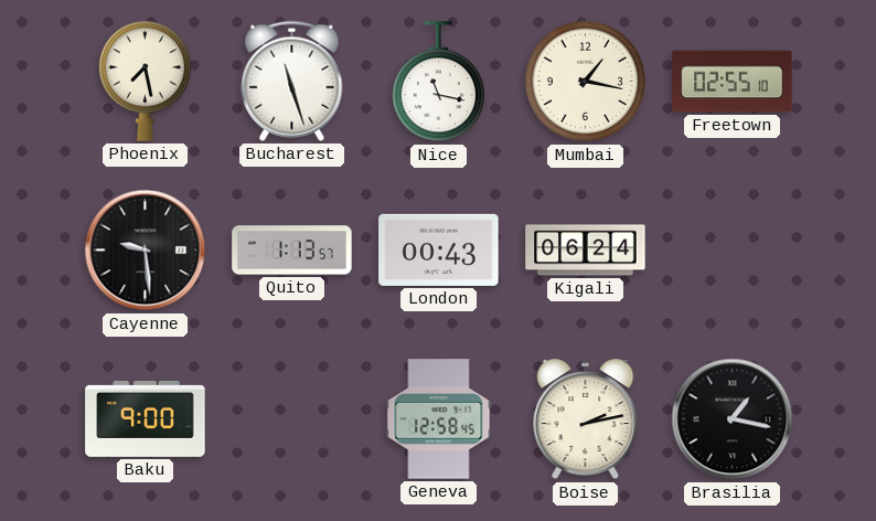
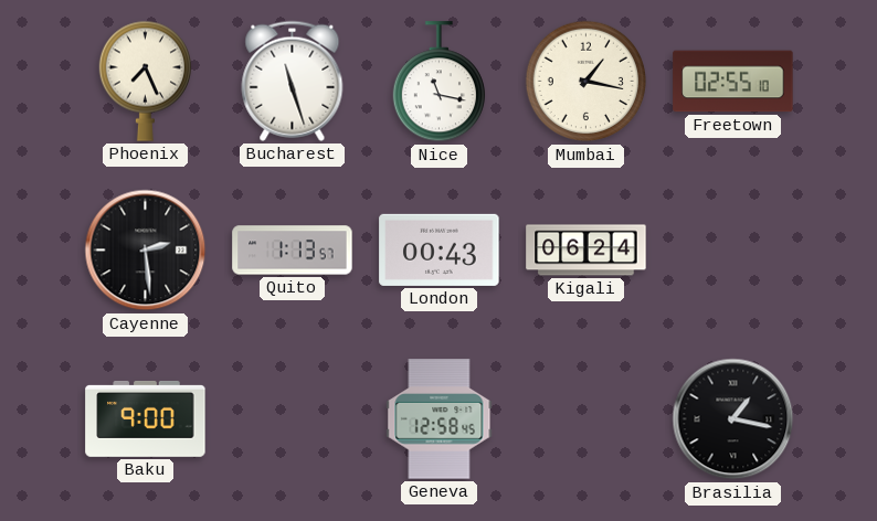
Phoenix: 7:28 -> 7:26 (145, 81)
Cayenne: 9:29 -> 2:29 (146, 251)
Boise: 2:13 -> none (586, 419)
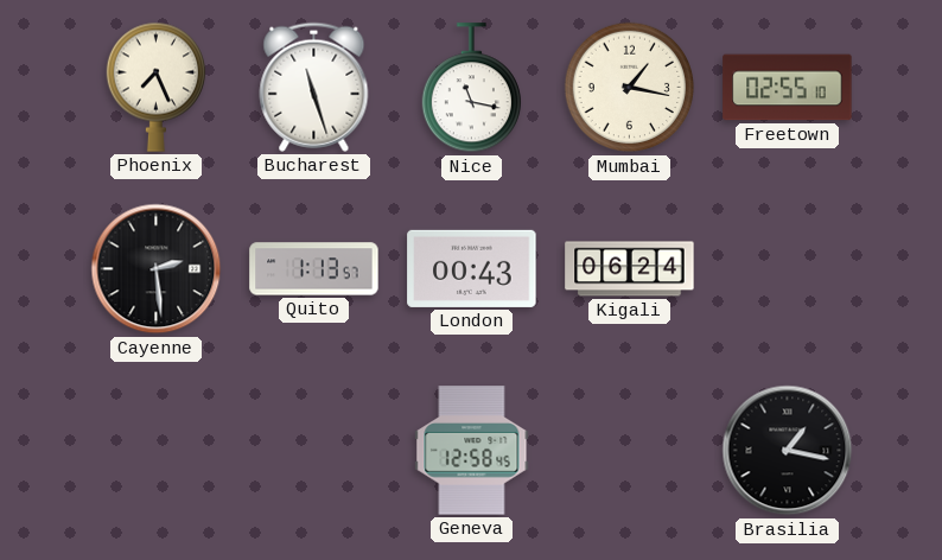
Baku: 9:00 -> none (146, 418)
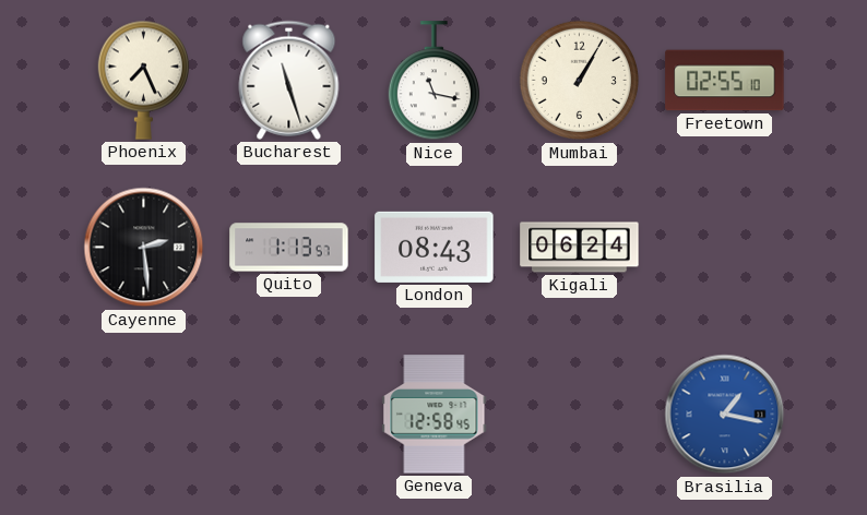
Mumbai: 1:17 -> 1:05 (580, 81)
London: 00:43 -> 08:43 (435, 247)
Brasilia dial: black -> blue (725, 415)
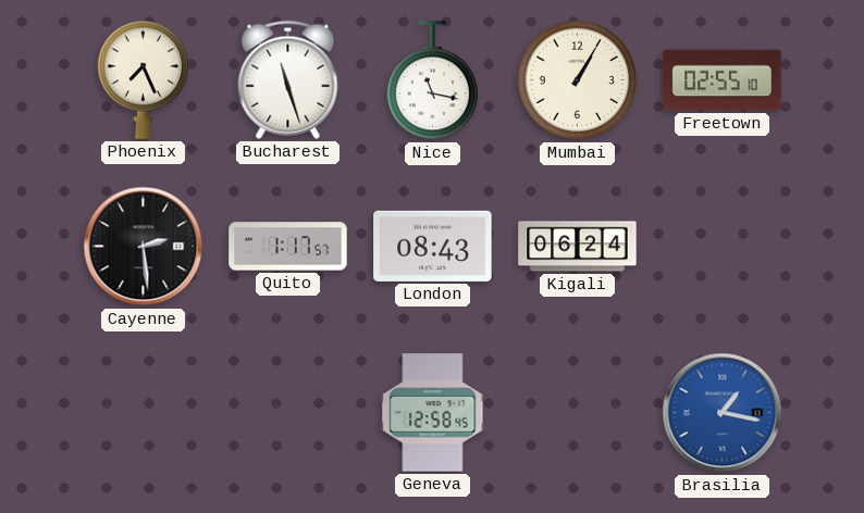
Quito: 1:13 -> 1:17 (288, 247)
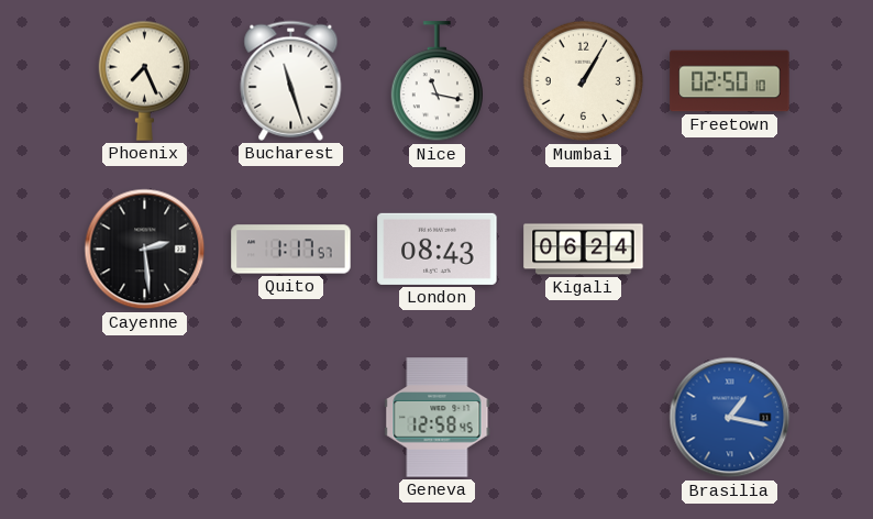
Freetown: 02:55 -> 02:50 (730, 81)
